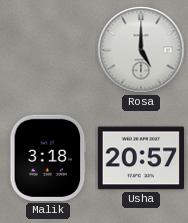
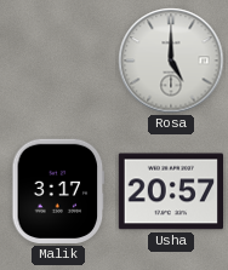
Malik: 3:18 -> 3:17 (58, 191)
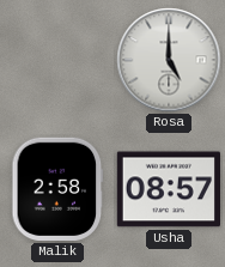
Malik: 3:17 -> 2:58 (57, 189)
Usha: 20:57 -> 08:57 (168, 189)
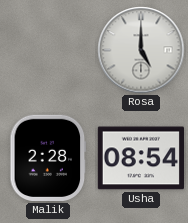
Malik: 2:58 -> 2:28 (48, 158)
Usha: 08:57 -> 08:54 (140, 158)
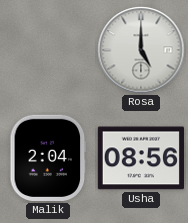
Malik: 2:28 -> 2:04 (48, 158)
Usha: 08:54 -> 08:56 (140, 158)
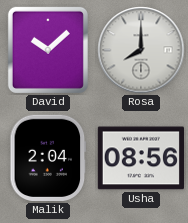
David: none -> 10:08 (48, 50)
Rosa: 5:00 -> 8:00 (141, 50)
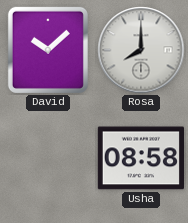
Malik: 2:04 -> none (48, 158)
Usha: 08:56 -> 08:58 (140, 158)
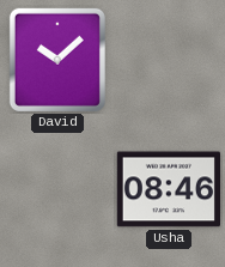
Rosa: 8:00 -> none (141, 50)
Usha: 08:58 -> 08:46 (168, 189)
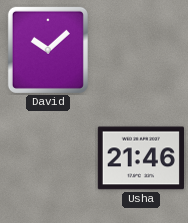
Usha: 08:46 -> 21:46 (140, 158)
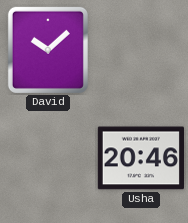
Usha: 21:46 -> 20:46 (140, 158)
